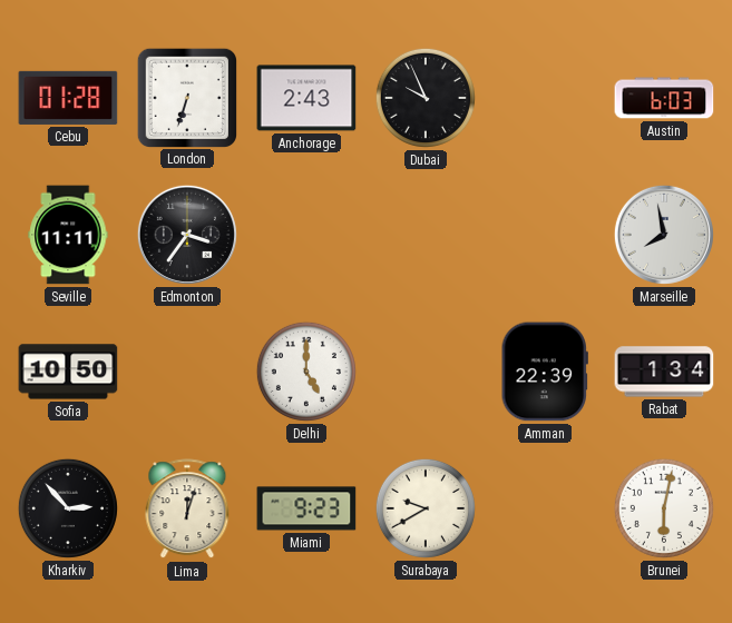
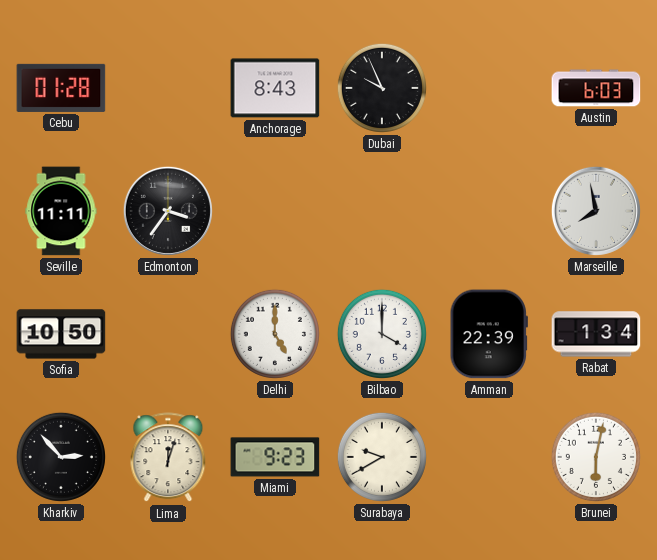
London: 6:33 -> none (186, 97)
Anchorage: 2:43 -> 8:43 (275, 88)
Bilbao: none -> 4:00 (382, 334)
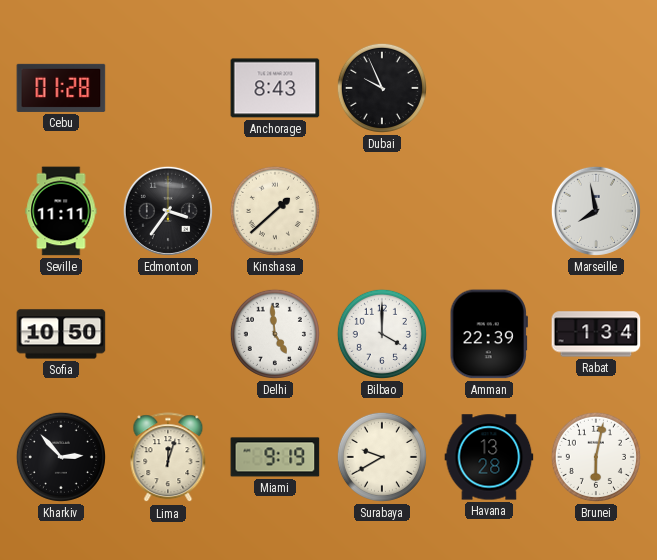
Austin: 6:03 -> none (596, 88)
Kinshasa: none -> 1:38 (275, 211)
Delhi: 5:00 -> 4:59 (275, 334)
Miami: 9:23 -> 9:19 (275, 457)
Havana: none -> 13:28 (489, 457)
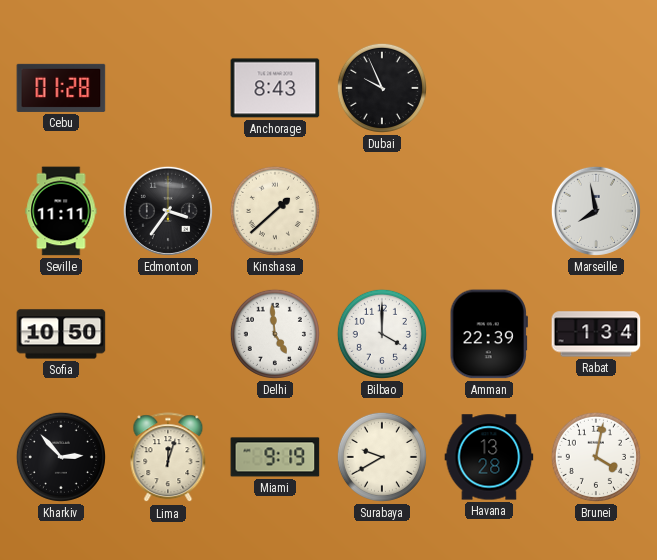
Brunei: 6:02 -> 4:02 (596, 457)
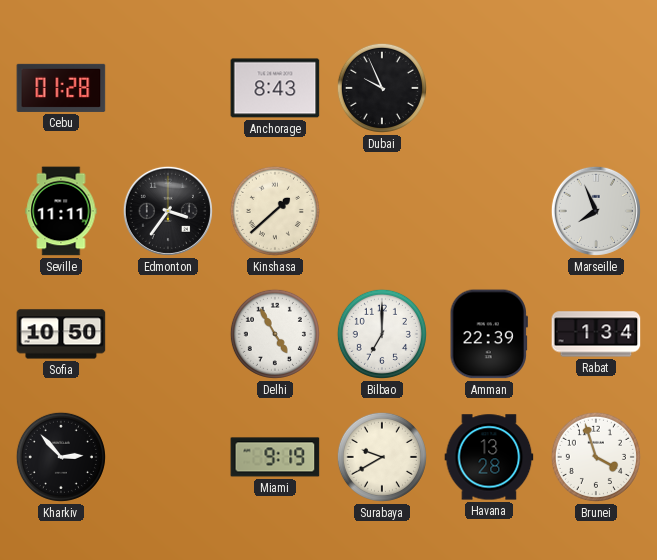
Marseille: 7:58 -> 7:56 (596, 211)
Delhi: 4:59 -> 4:55 (275, 334)
Bilbao: 4:00 -> 7:00 (382, 334)
Lima: 12:03 -> none (168, 458)
Brunei: 4:02 -> 3:57 (596, 457)
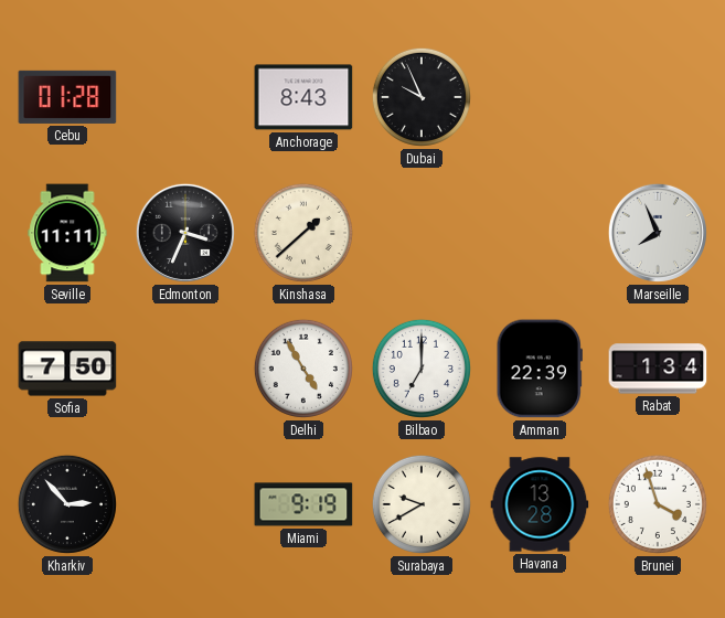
Edmonton: 3:36 -> 3:34 (185, 233)
Sofia: 10:50 -> 7:50 (67, 369)
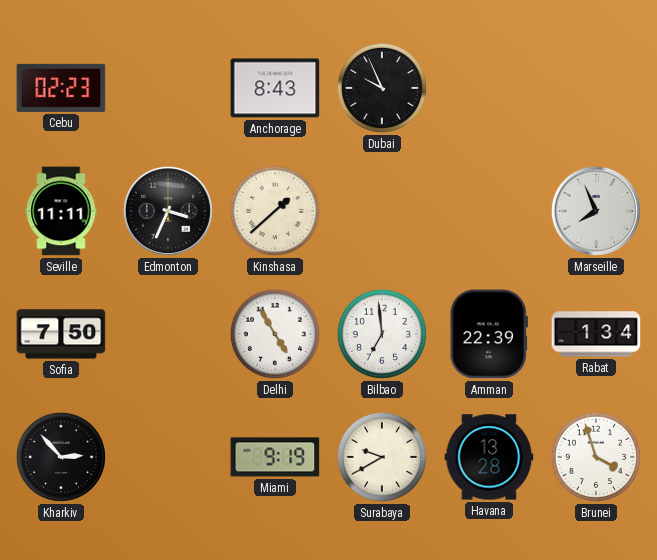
Cebu: 01:28 -> 02:23 (61, 88)
Bilbao: 7:00 -> 6:59 (382, 334)
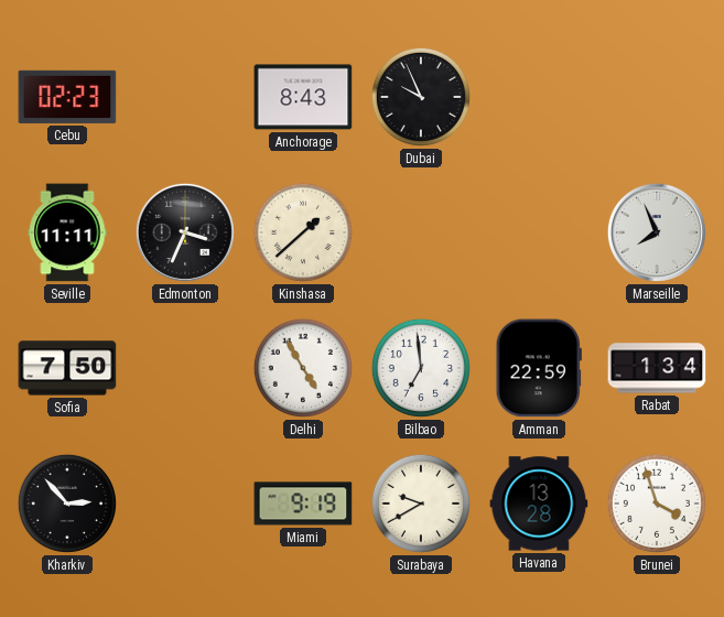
Amman: 22:39 -> 22:59 (539, 368)
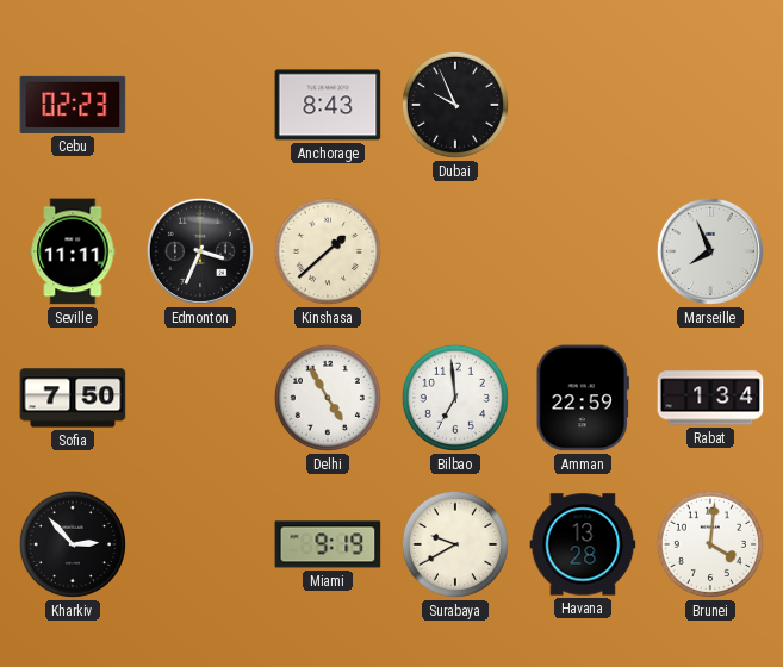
Brunei: 3:57 -> 4:01 (710, 544)
